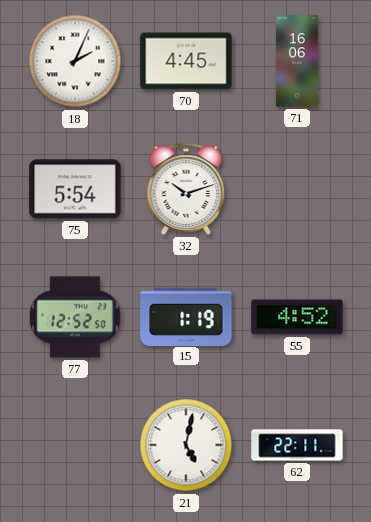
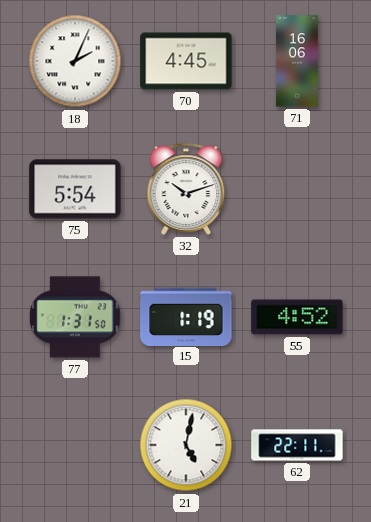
77: 12:52 -> 1:31 (75, 317)
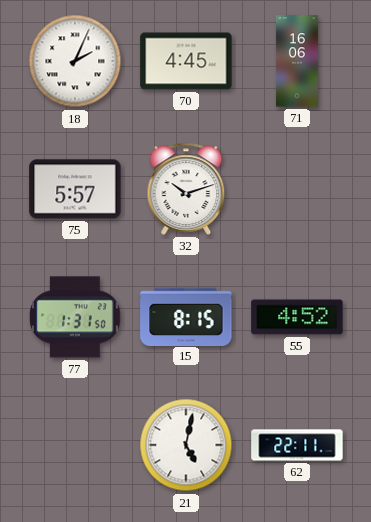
75: 5:54 -> 5:57 (75, 189)
15: 1:19 -> 8:15 (186, 316)
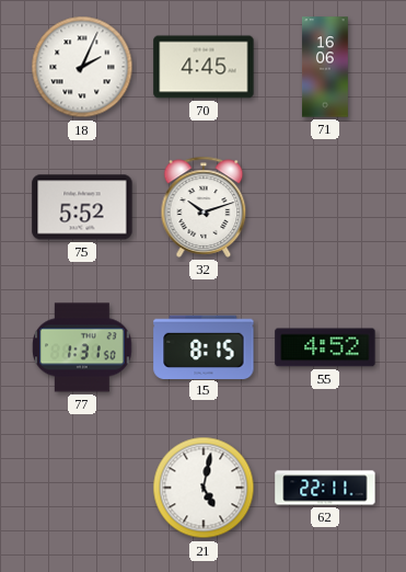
75: 5:57 -> 5:52 (82, 207)
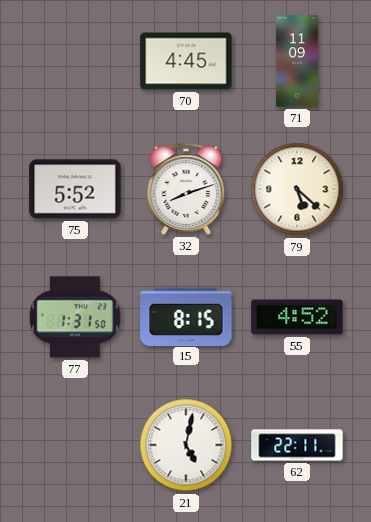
18: 2:04 -> none (82, 67)
71: 16:06 -> 11:09 (297, 61)
32: 10:12 -> 8:12 (186, 189)
79: none -> 5:22 (297, 189)
